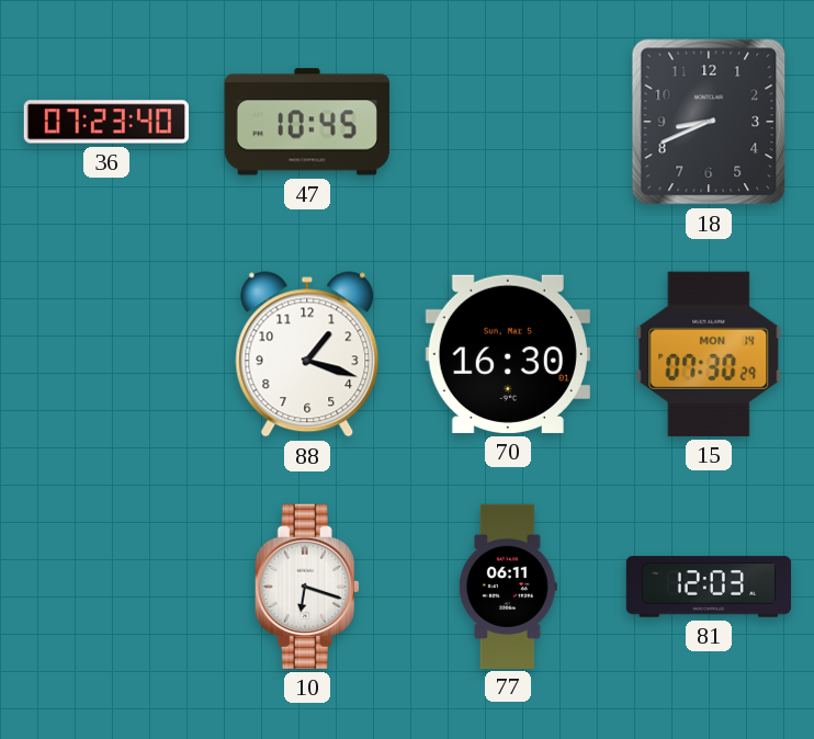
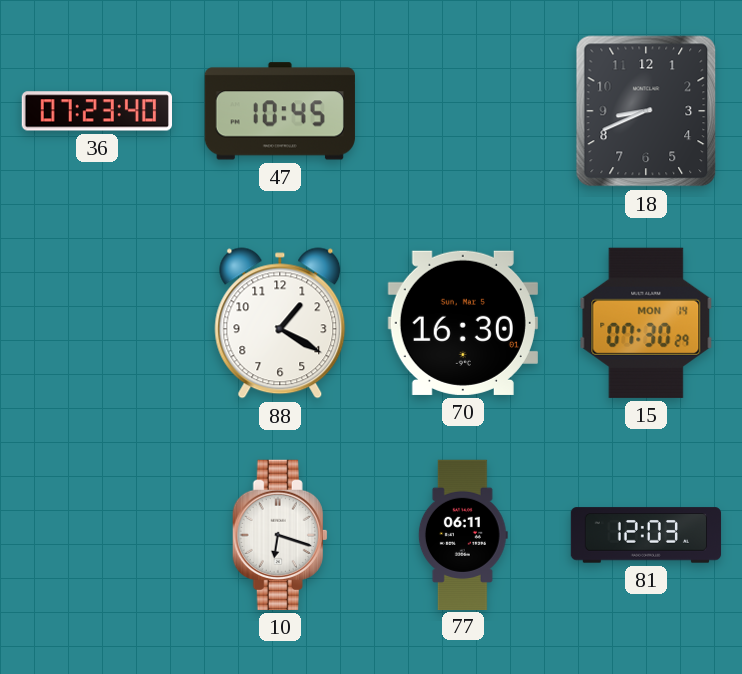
88: 1:18 -> 1:20 (280, 323)
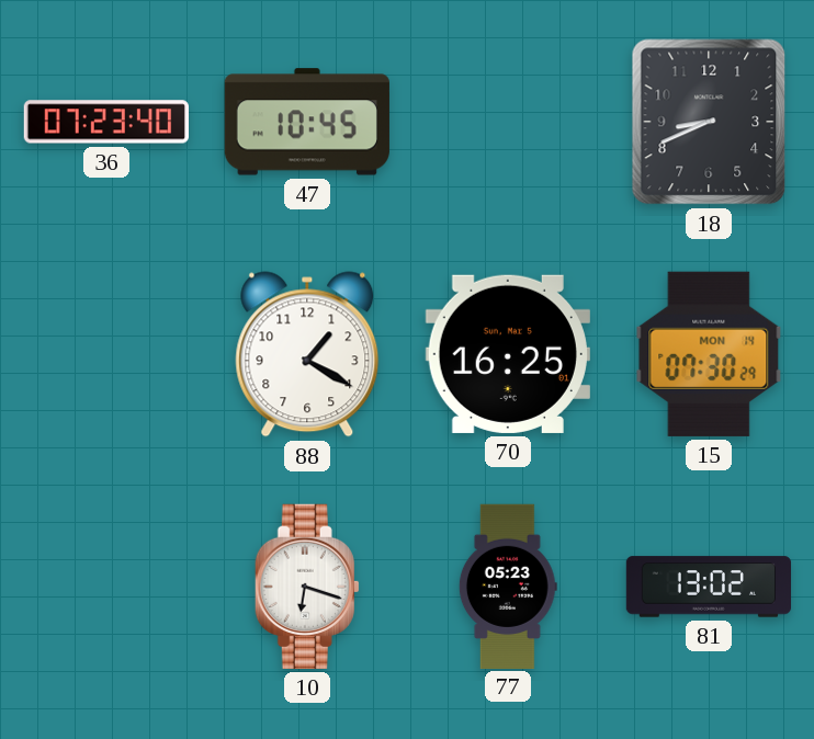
70: 16:30 -> 16:25 (508, 354)
77: 06:11 -> 05:23 (508, 585)
81: 12:03 -> 13:02 (709, 587)
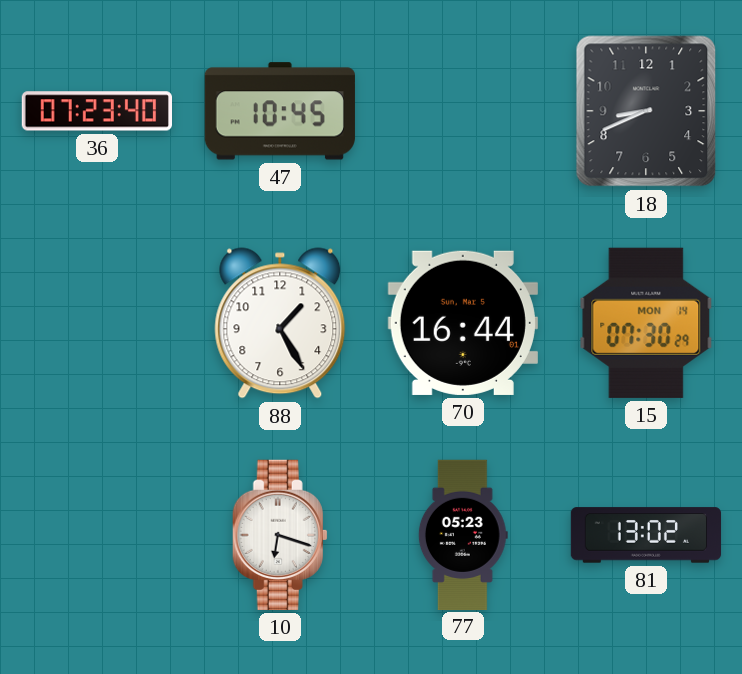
88: 1:20 -> 1:25 (280, 323)
70: 16:25 -> 16:44 (463, 323)
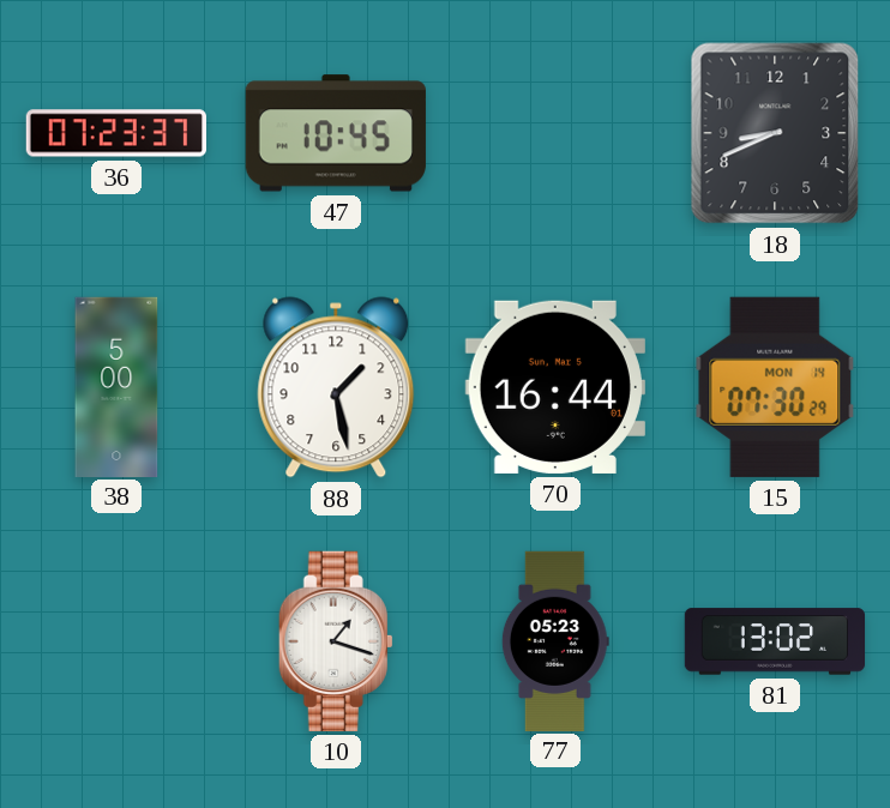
36: 07:23:40 -> 07:23:37 (115, 133)
38: none -> 5:00 (116, 386)
88: 1:25 -> 1:28 (336, 387)
10: 6:18 -> 1:18 (336, 641)
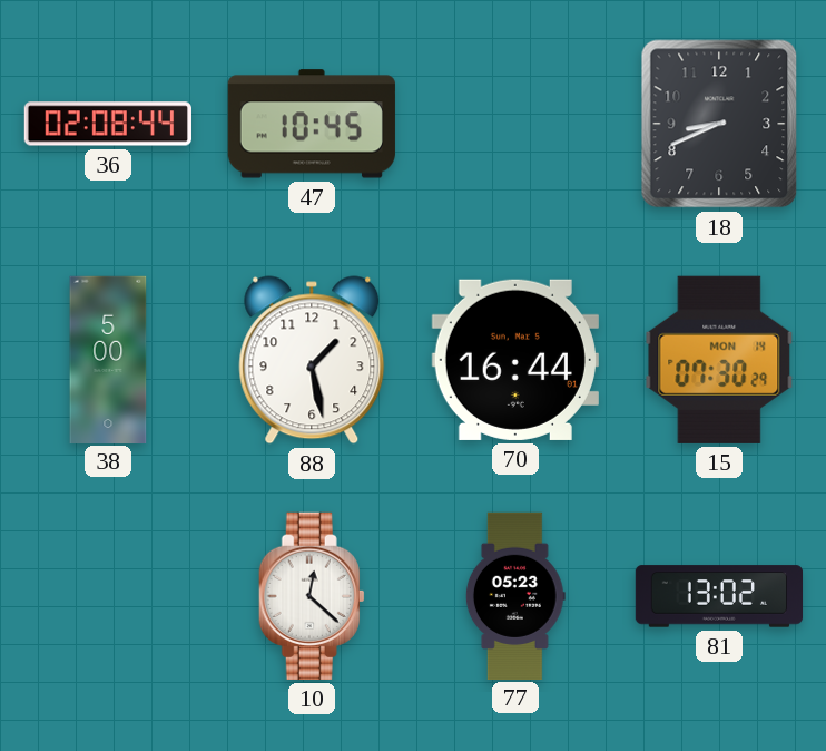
36: 07:23 -> 02:08 (107, 124)
10: 1:18 -> 12:22 (312, 596)
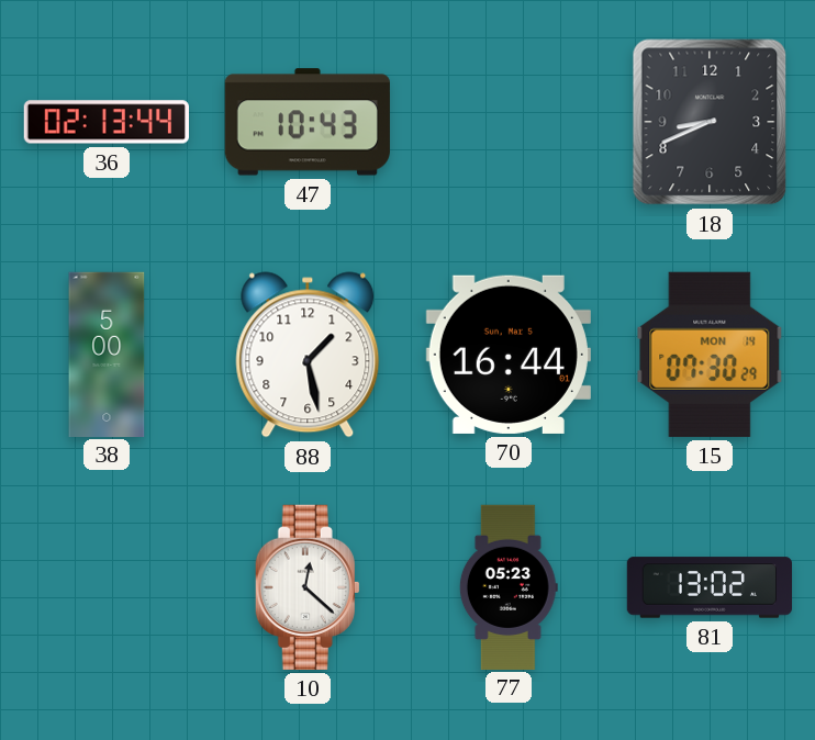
36: 02:08 -> 02:13 (105, 122)
47: 10:45 -> 10:43 (308, 122)
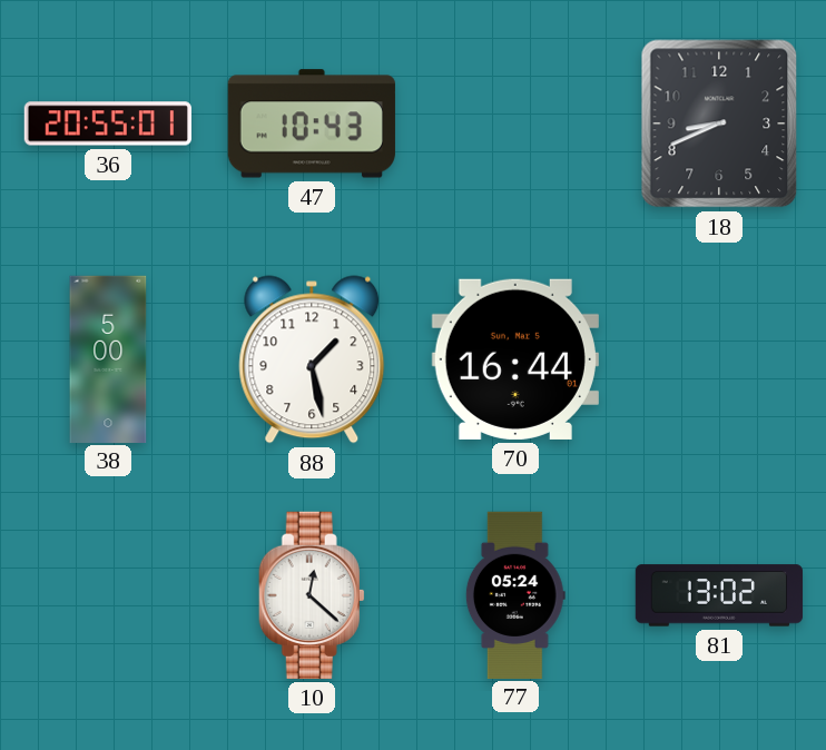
36: 02:13 -> 20:55 (107, 124)
15: 07:30 -> none (710, 355)
77: 05:23 -> 05:24 (515, 594)
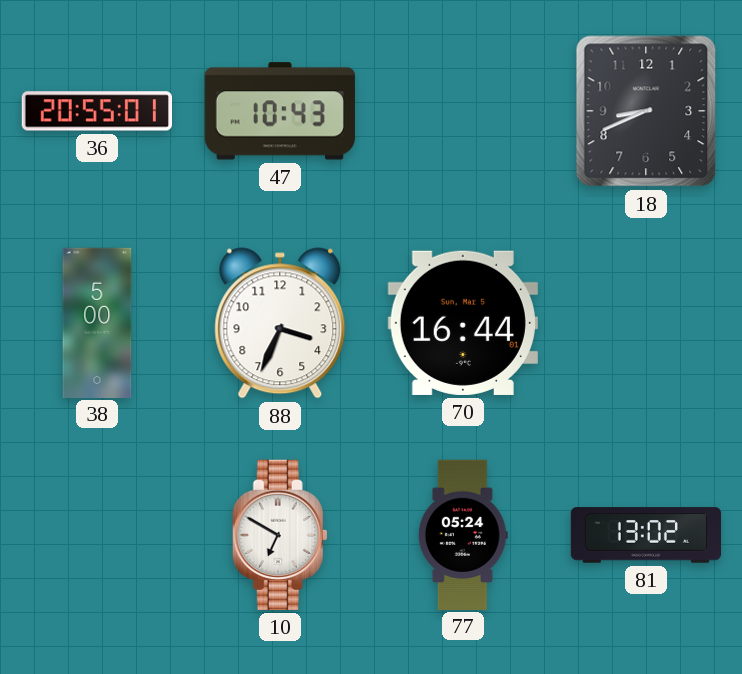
88: 1:28 -> 3:34 (280, 323)
10: 12:22 -> 6:50 (280, 535)
